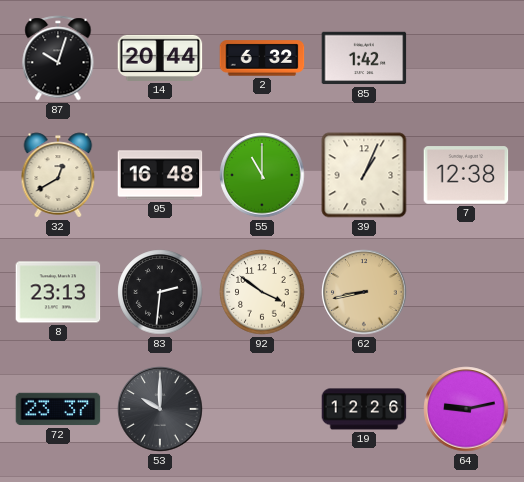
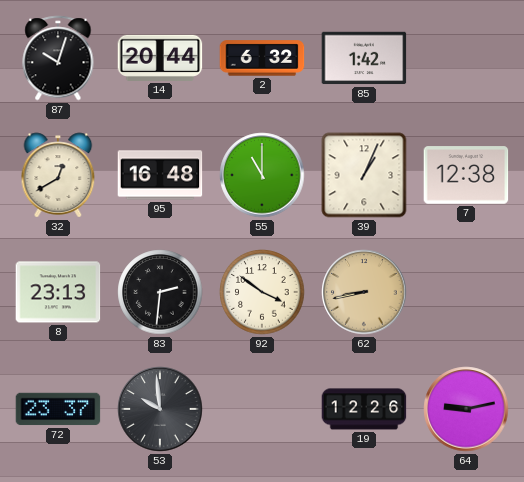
53: 10:00 -> 9:59 (160, 409)
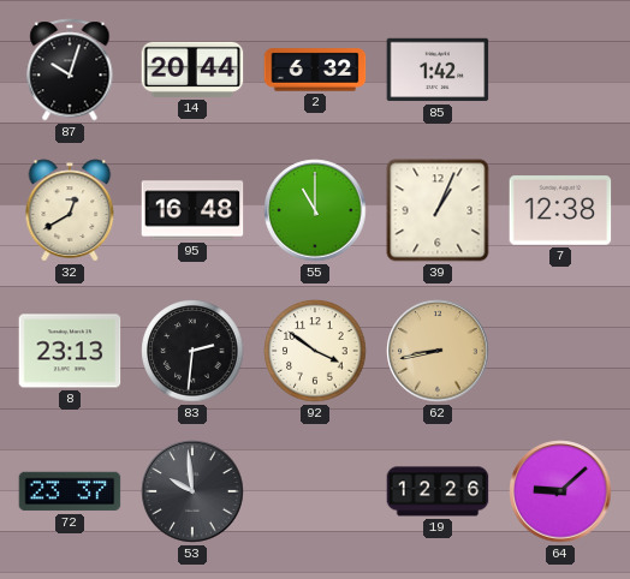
64: 9:13 -> 9:08 (560, 491)
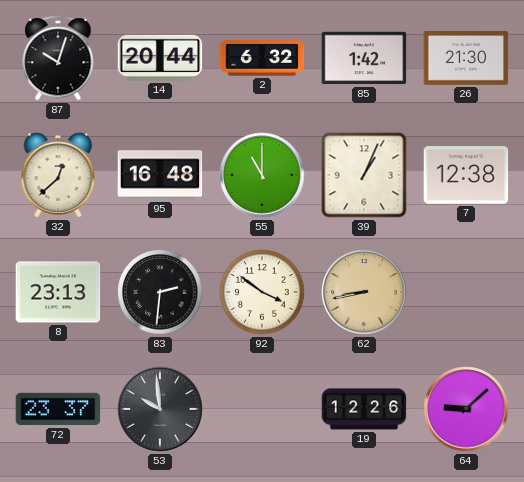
26: none -> 21:30 (466, 58)
32: 12:40 -> 12:38 (58, 175)
